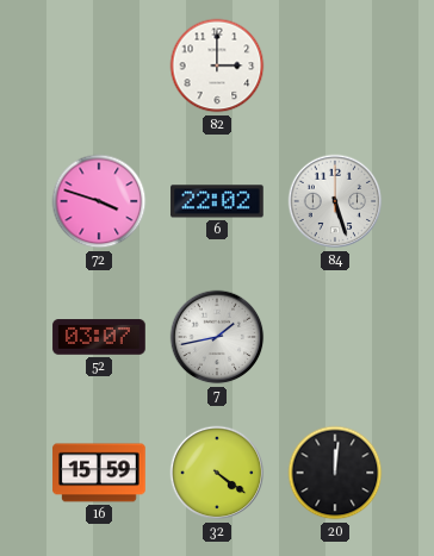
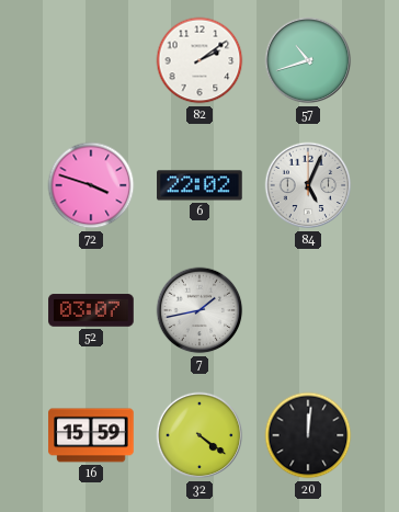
82: 3:00 -> 2:09 (200, 60)
57: none -> 10:42 (308, 60)
84: 5:27 -> 5:04 (308, 185)
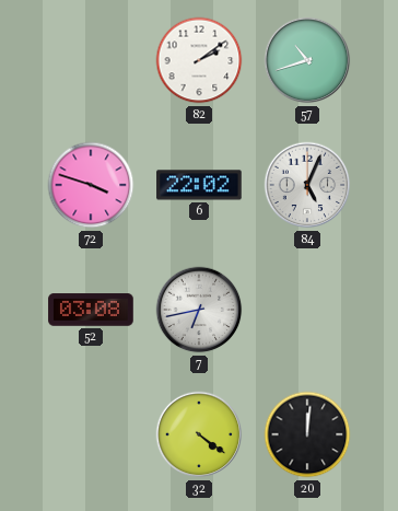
52: 03:07 -> 03:08 (91, 310)
7: 1:43 -> 6:43 (199, 310)
16: 15:59 -> none (91, 435)
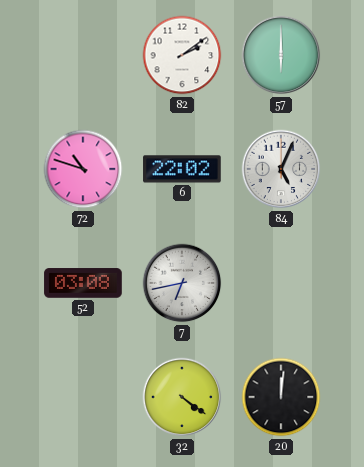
57: 10:42 -> 6:00 (281, 55)
72: 3:48 -> 10:48 (83, 169)
